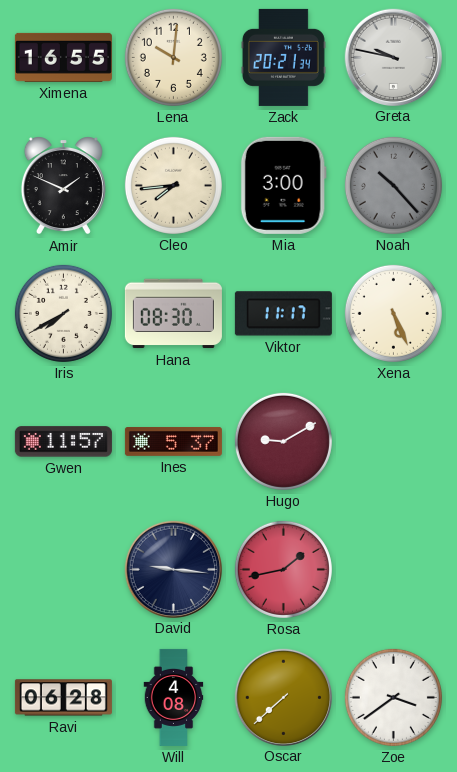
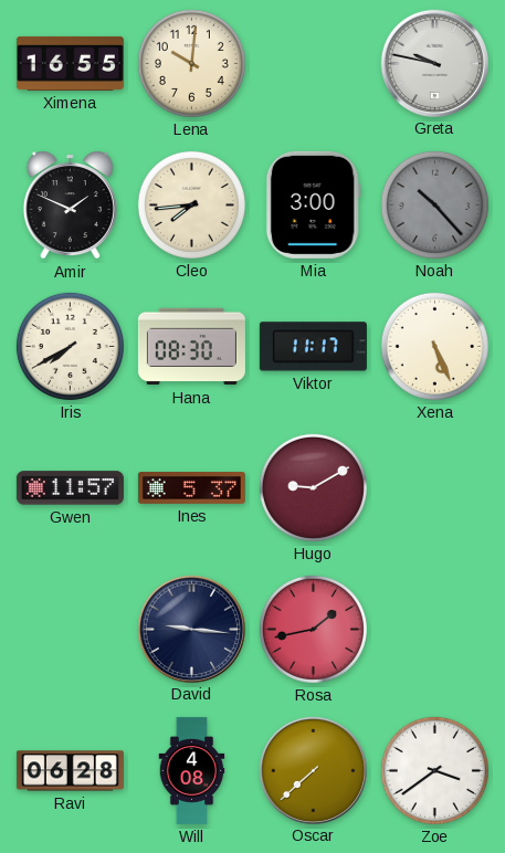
Zack: 20:21 -> none (283, 57)
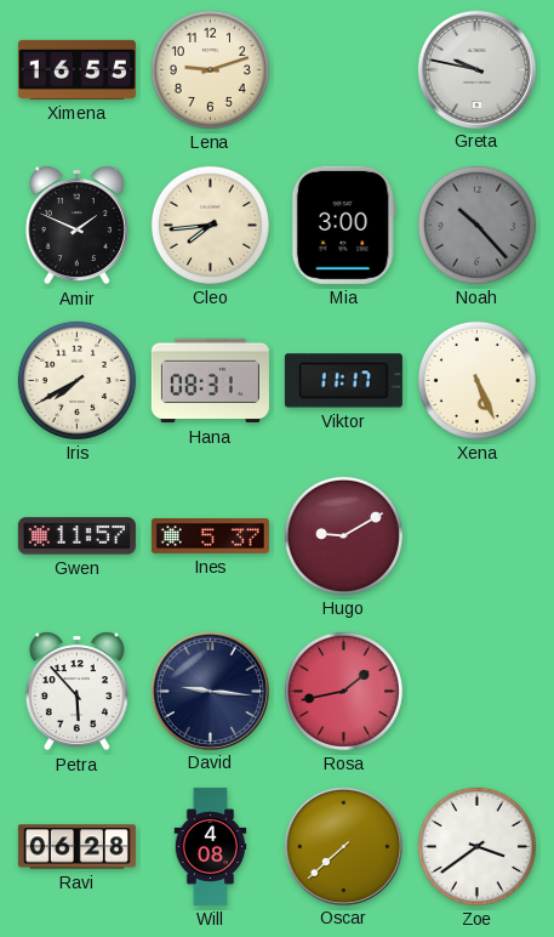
Lena: 10:01 -> 9:12 (210, 69)
Hana: 08:30 -> 08:31 (210, 381)
Petra: none -> 5:53 (76, 692)
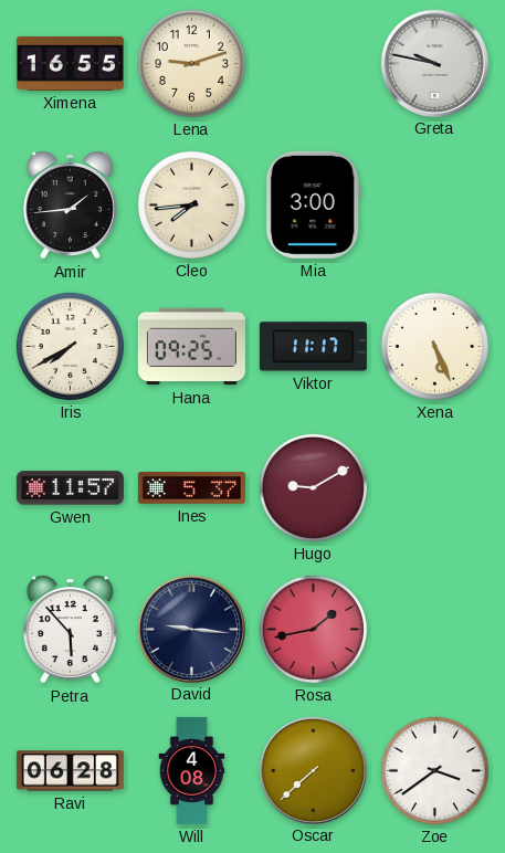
Amir: 1:49 -> 1:44 (70, 206)
Noah: 10:23 -> none (476, 225)
Hana: 08:31 -> 09:25 (191, 347)
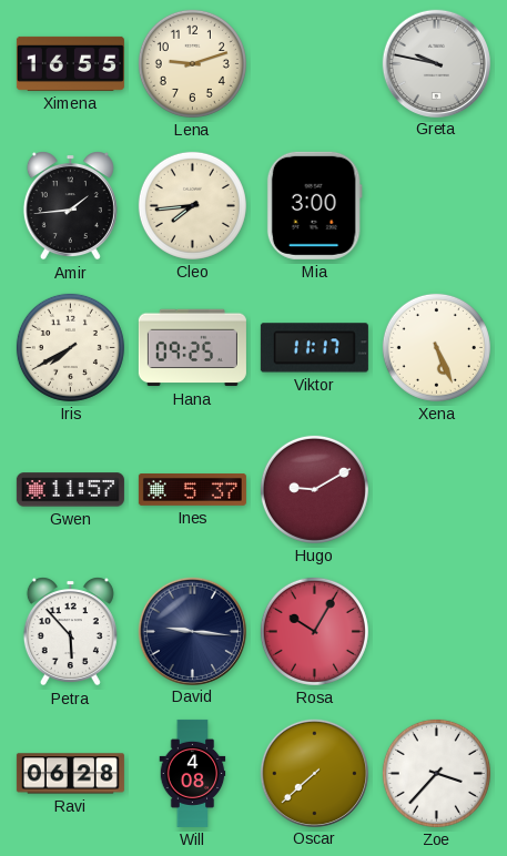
Rosa: 1:43 -> 10:05 (314, 631)
Zoe: 3:39 -> 3:37 (436, 773)
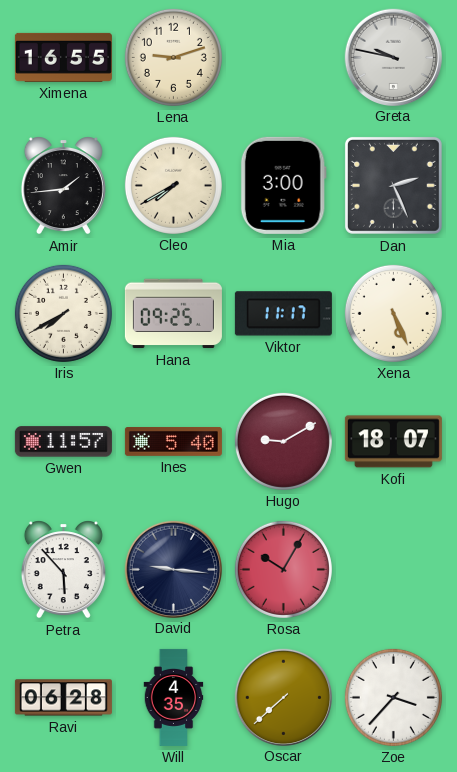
Cleo: 7:44 -> 7:40 (173, 185)
Dan: none -> 2:26 (393, 185)
Ines: 5:37 -> 5:40 (173, 442)
Kofi: none -> 18:07 (393, 442)
Will: 4:08 -> 4:35 (174, 697)
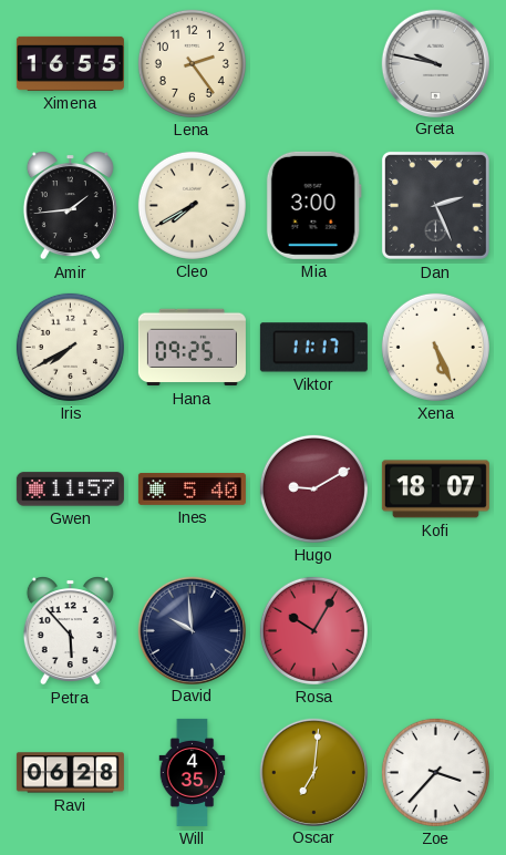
Lena: 9:12 -> 2:24 (192, 63)
David: 9:16 -> 9:59 (192, 630)
Oscar: 7:38 -> 7:01 (313, 772)
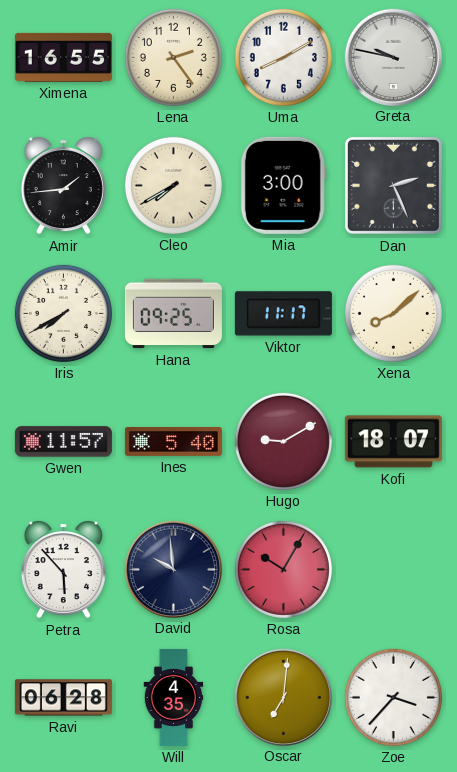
Uma: none -> 8:10 (283, 57)
Xena: 5:26 -> 8:08 (393, 313)
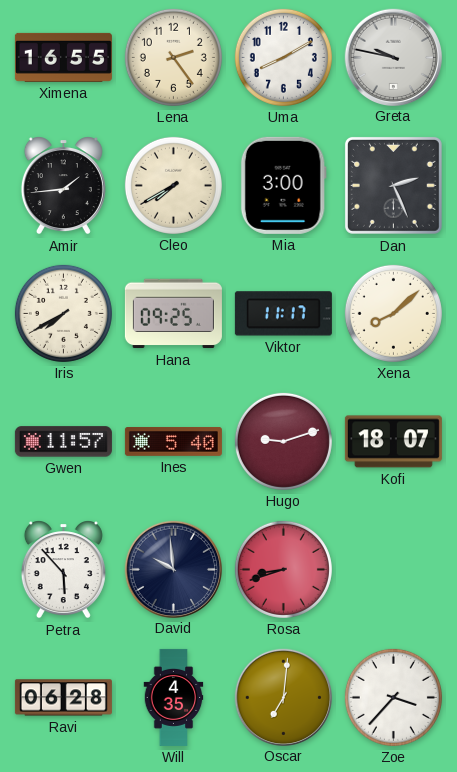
Hugo: 9:10 -> 9:12 (283, 441)
Rosa: 10:05 -> 8:42 (283, 569)
